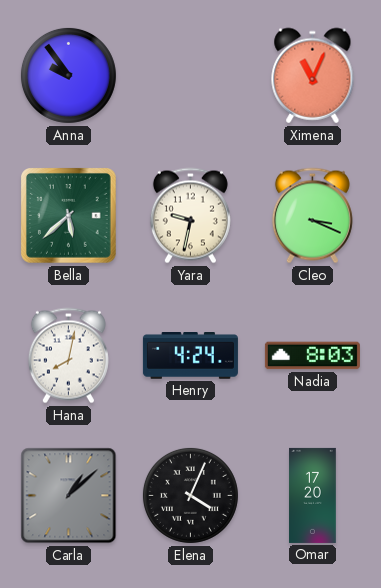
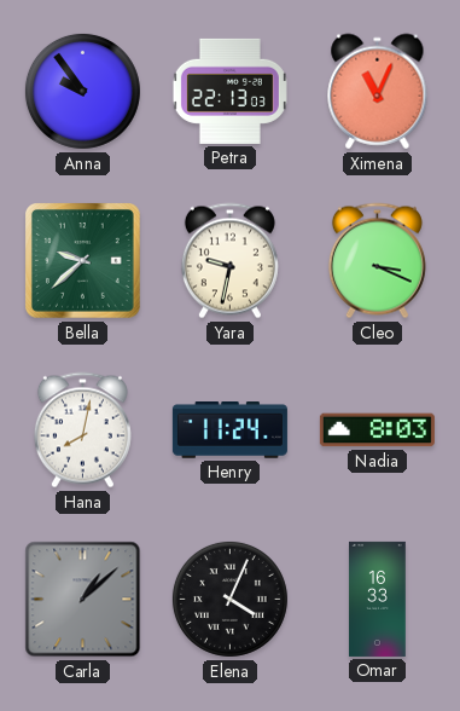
Petra: none -> 22:13 (229, 91)
Bella: 5:38 -> 9:38 (83, 261)
Henry: 4:24 -> 11:24 (229, 430)
Omar: 17:20 -> 16:33 (378, 599)
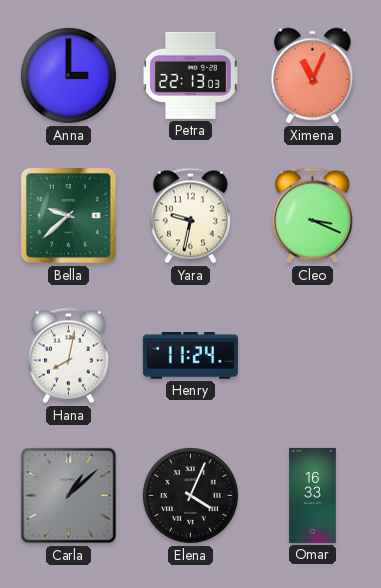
Anna: 9:54 -> 3:00 (68, 75)
Nadia: 8:03 -> none (377, 430)
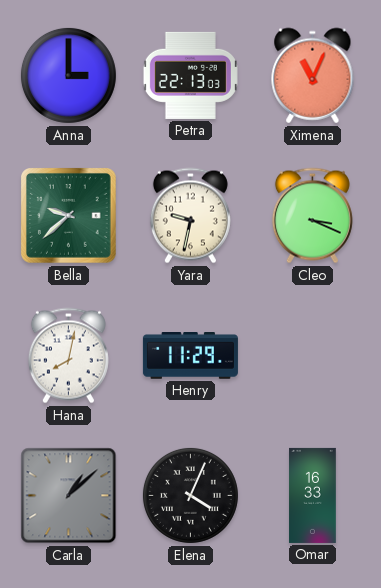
Henry: 11:24 -> 11:29 (190, 356)
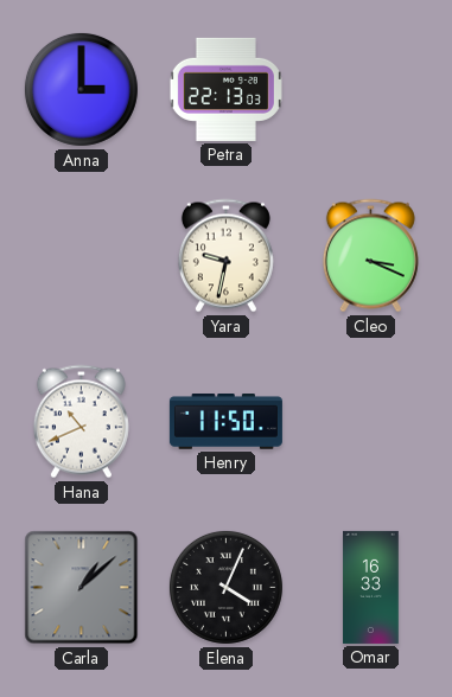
Ximena: 11:04 -> none (313, 76)
Bella: 9:38 -> none (69, 216)
Hana: 8:02 -> 10:41 (81, 422)
Henry: 11:29 -> 11:50 (225, 422)
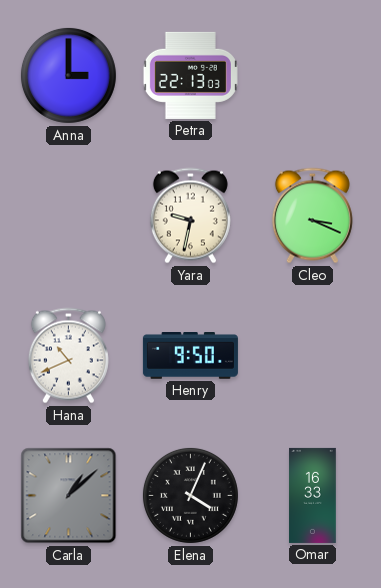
Henry: 11:50 -> 9:50 (190, 356)
